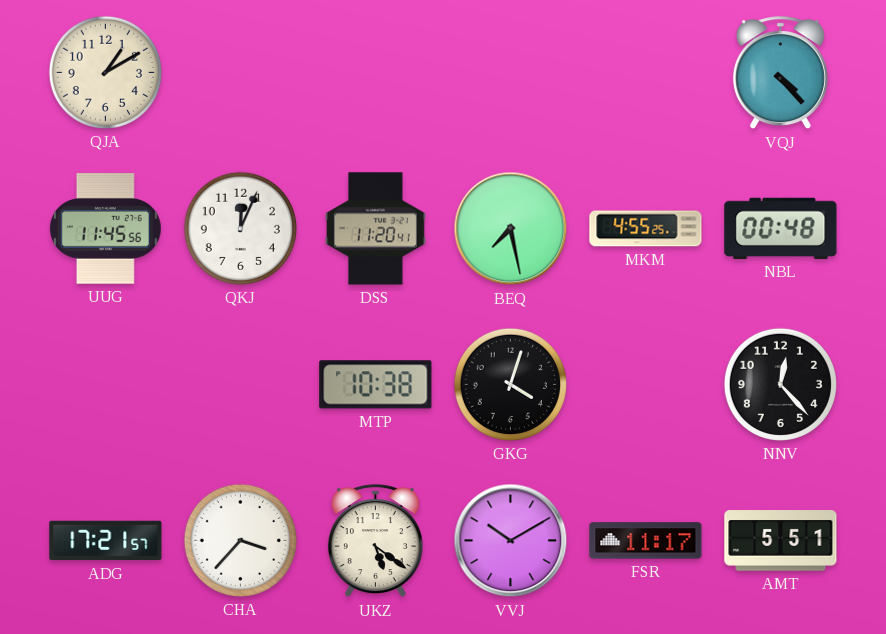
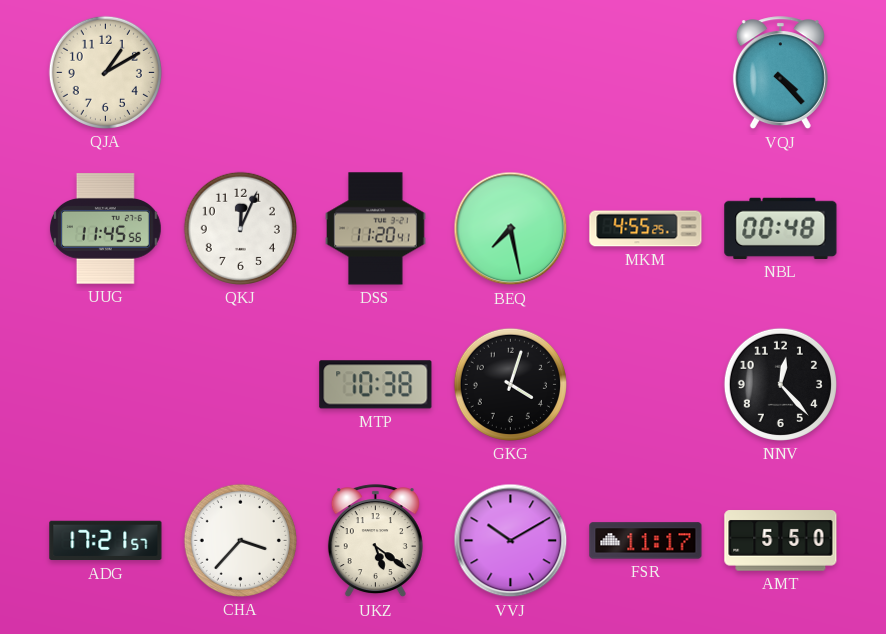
AMT: 5:51 -> 5:50 (781, 541)
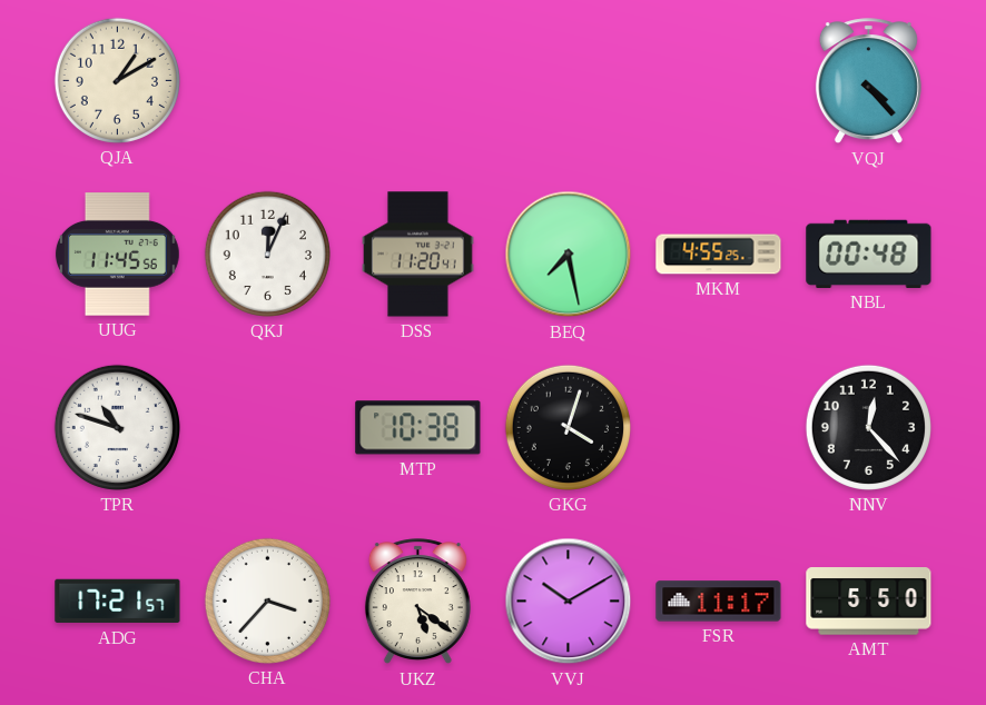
TPR: none -> 10:48 (117, 427)
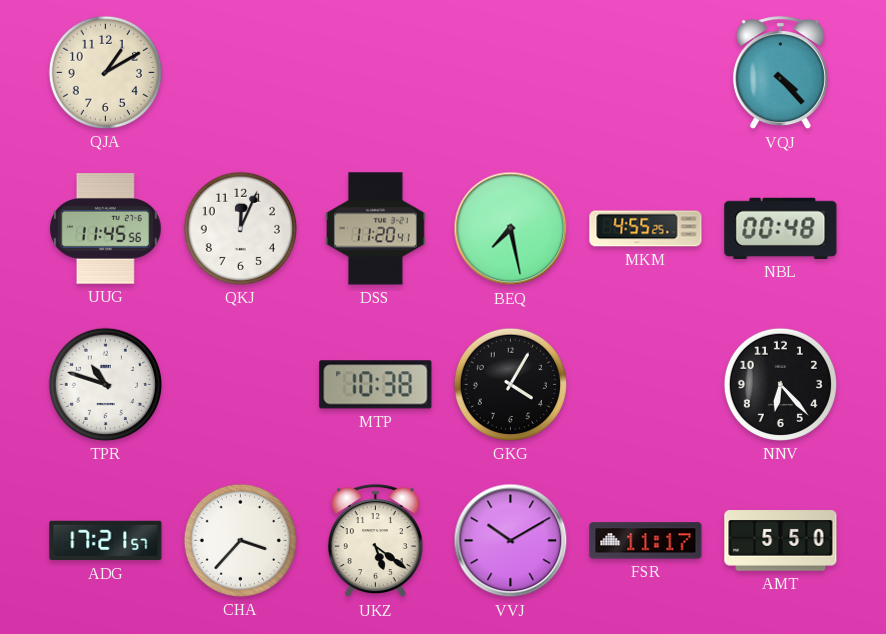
GKG: 4:03 -> 4:05 (510, 384)
NNV: 12:23 -> 6:23 (780, 384)
